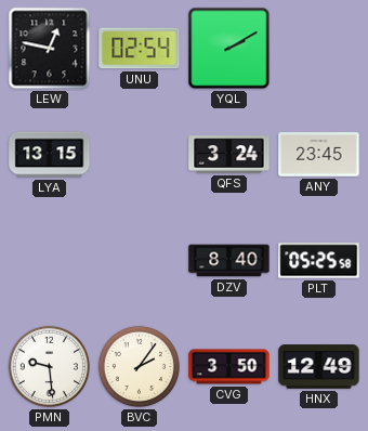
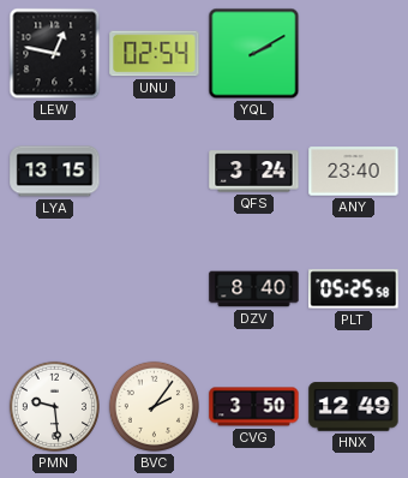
ANY: 23:45 -> 23:40 (354, 172)
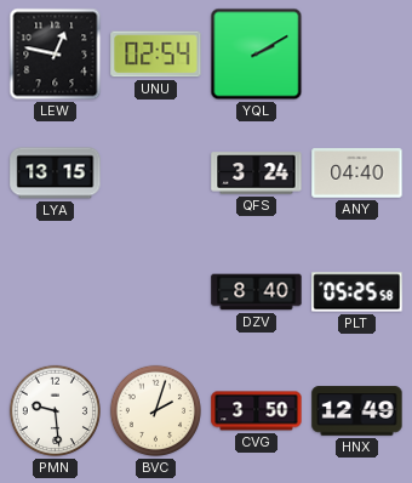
ANY: 23:40 -> 04:40 (357, 174)
BVC: 2:06 -> 2:03 (155, 410)
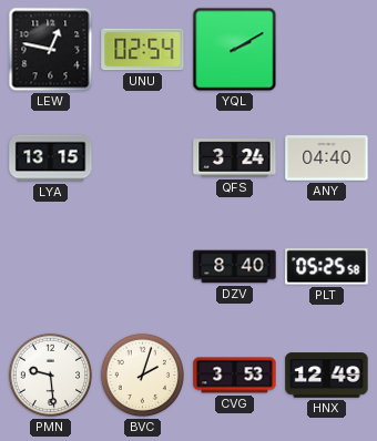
CVG: 3:50 -> 3:53 (235, 376)
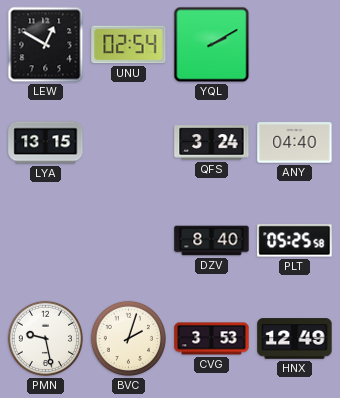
LEW: 12:47 -> 12:50 (46, 45)
PMN: 9:29 -> 9:28 (45, 338)
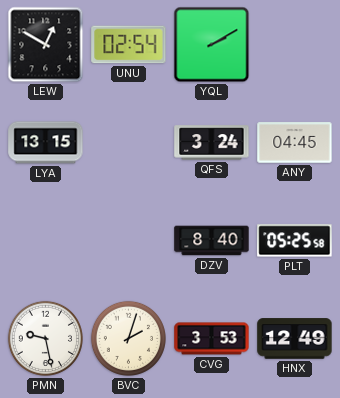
ANY: 04:40 -> 04:45 (295, 143)
